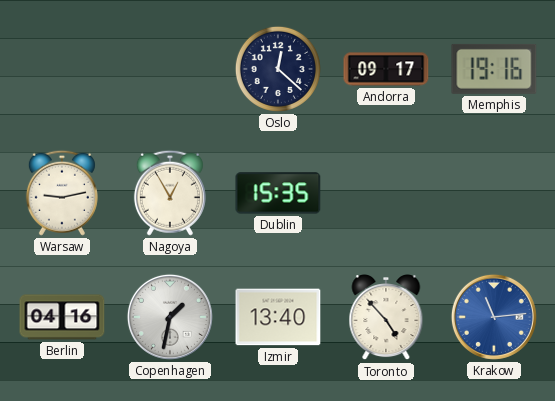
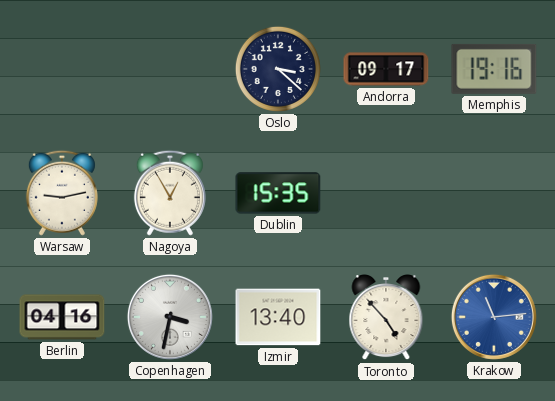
Oslo: 12:22 -> 3:22 (278, 69)
Copenhagen: 1:32 -> 3:32 (170, 317)
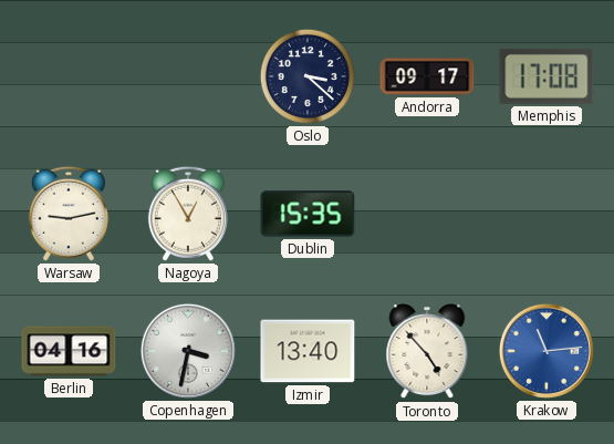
Memphis: 19:16 -> 17:08 (547, 76)
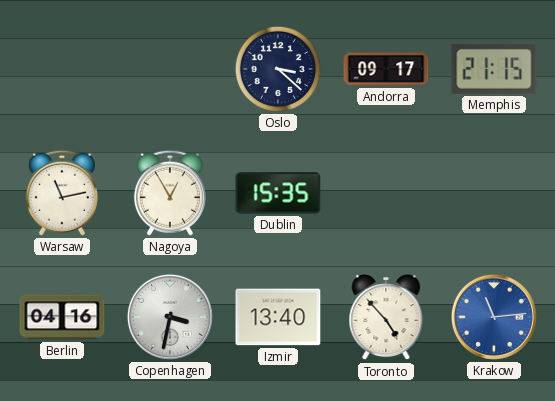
Memphis: 17:08 -> 21:15 (494, 69)
Warsaw: 9:13 -> 11:13 (62, 193)
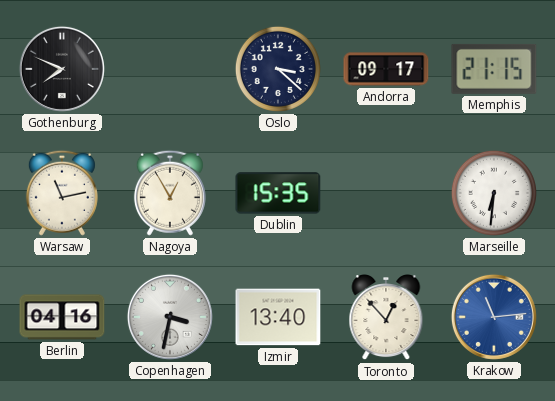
Gothenburg: none -> 7:49 (62, 69)
Marseille: none -> 6:31 (494, 193)
Toronto: 4:53 -> 12:53 (386, 318)
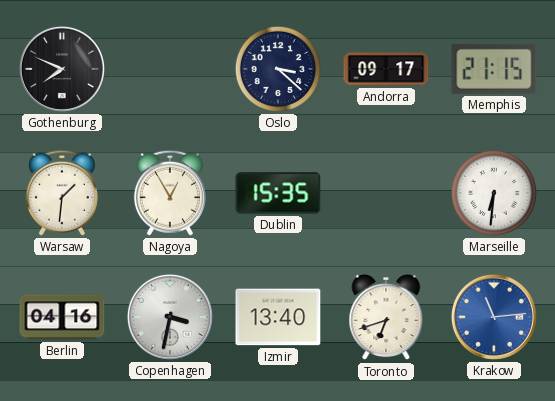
Warsaw: 11:13 -> 1:31 (62, 193)
Toronto: 12:53 -> 6:42 (386, 318)
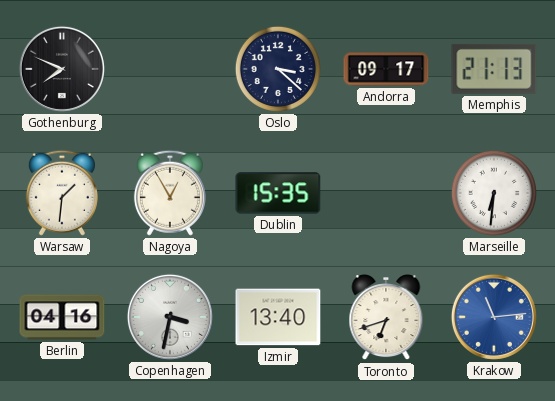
Memphis: 21:15 -> 21:13 (494, 69)
